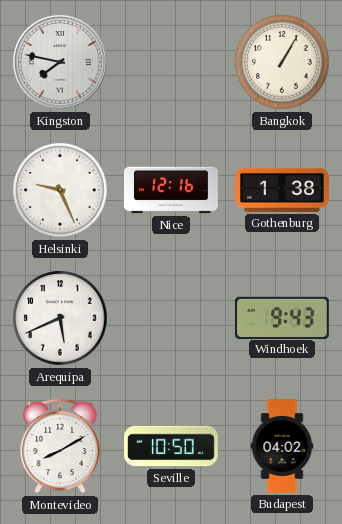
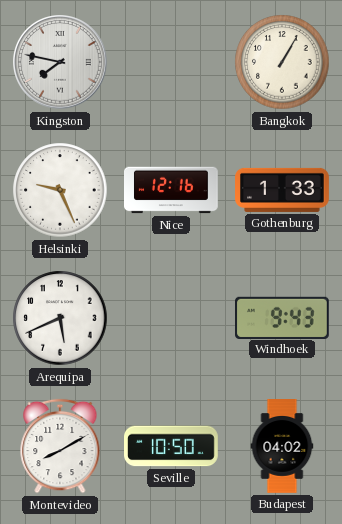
Gothenburg: 1:38 -> 1:33 (282, 190)
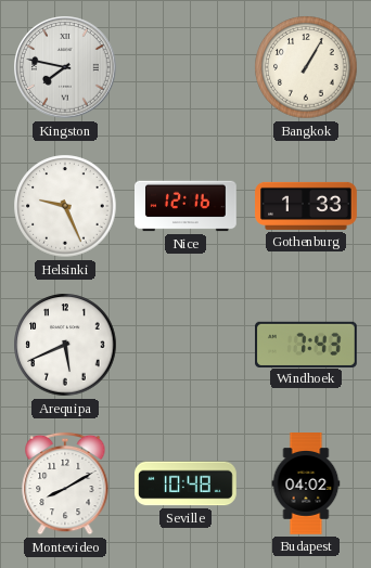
Windhoek: 9:43 -> 7:43 (307, 344)
Seville: 10:50 -> 10:48 (187, 483)
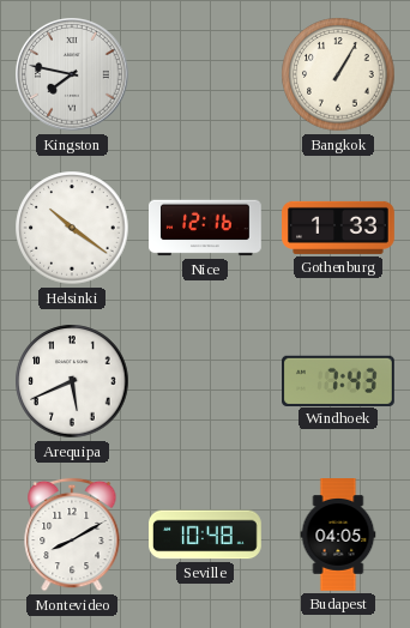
Helsinki: 9:26 -> 10:21 (72, 228)
Budapest: 04:02 -> 04:05 (338, 535)
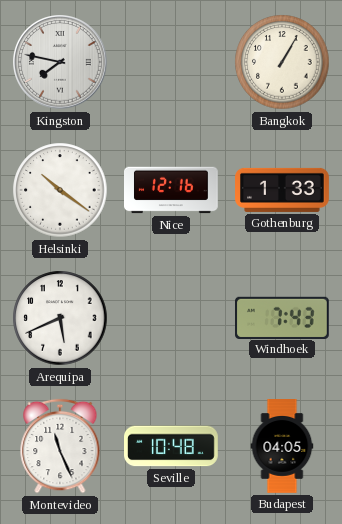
Montevideo: 8:10 -> 11:26 (60, 446)
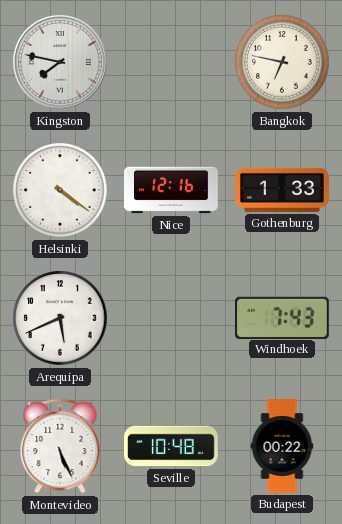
Bangkok: 1:05 -> 6:47 (282, 62)
Helsinki: 10:21 -> 4:21 (60, 190)
Montevideo: 11:26 -> 5:26 (60, 446)
Budapest: 04:05 -> 00:22 (282, 446)
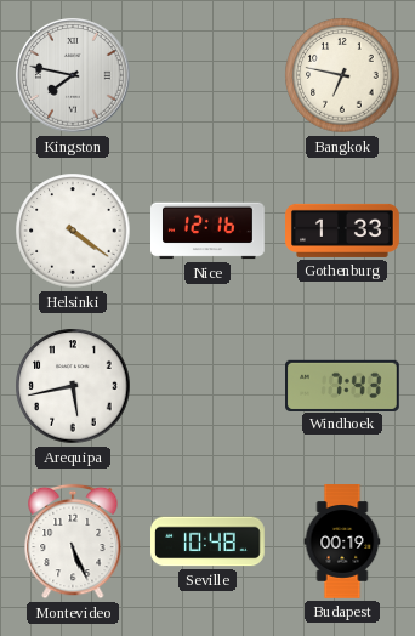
Arequipa: 5:41 -> 5:43 (73, 386)
Budapest: 00:22 -> 00:19 (342, 541)
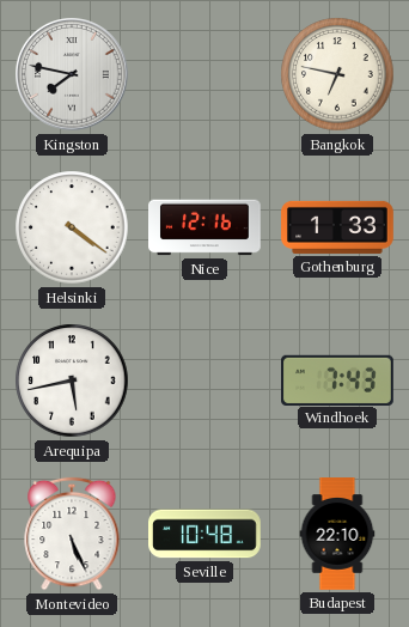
Budapest: 00:19 -> 22:10 (337, 534)
